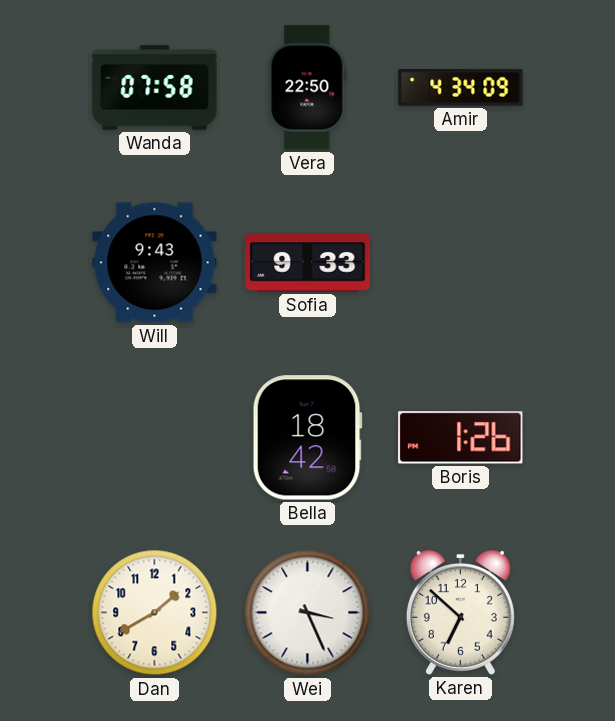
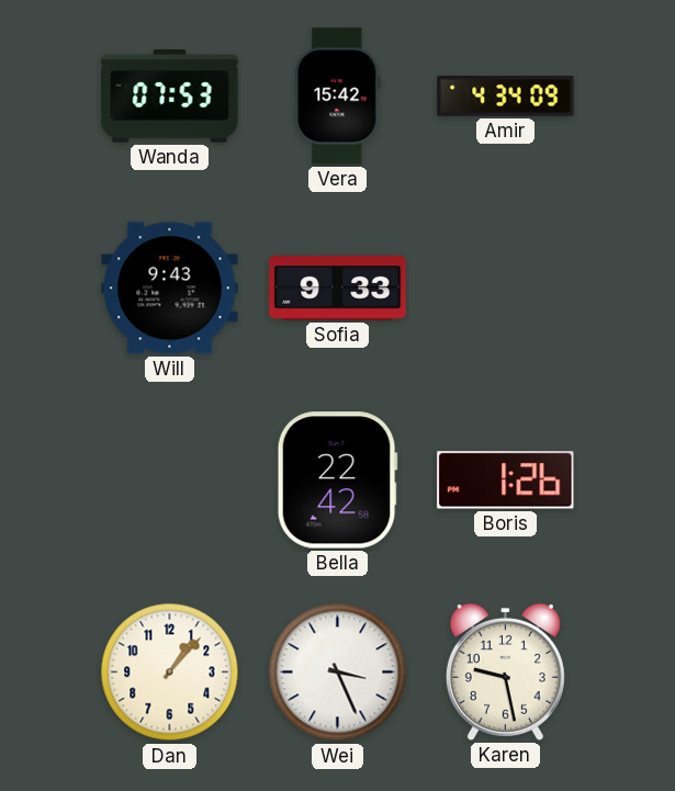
Wanda: 07:58 -> 07:53 (170, 97)
Vera: 22:50 -> 15:42 (338, 97)
Bella: 18:42 -> 22:42 (337, 481)
Dan: 1:40 -> 1:07 (170, 673)
Karen: 6:52 -> 9:28 (505, 671)
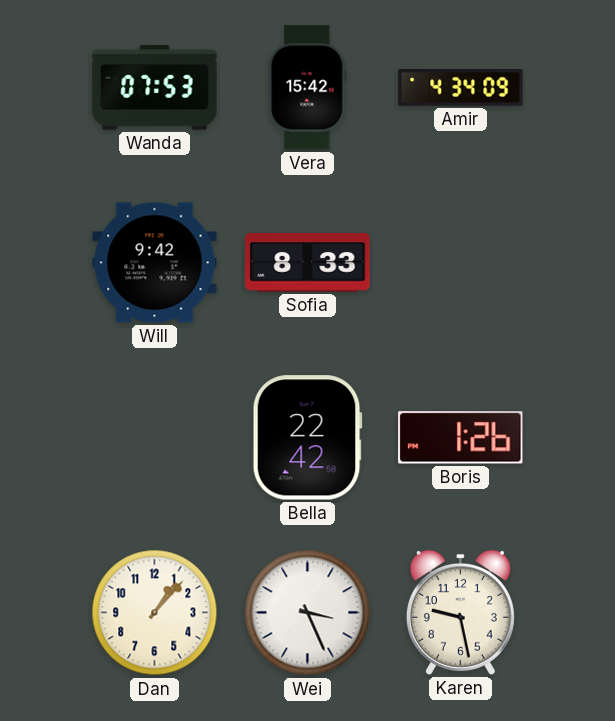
Will: 9:43 -> 9:42 (155, 263)
Sofia: 9:33 -> 8:33 (308, 263)
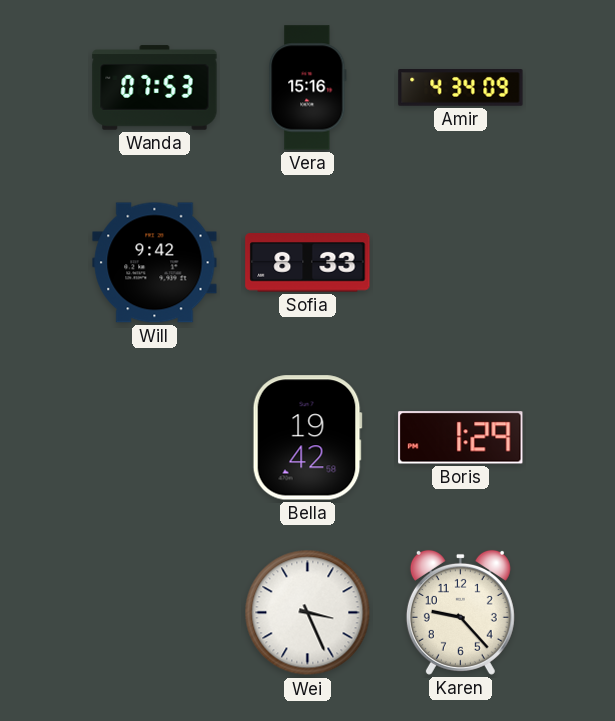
Vera: 15:42 -> 15:16 (308, 88)
Bella: 22:42 -> 19:42 (307, 438)
Boris: 1:26 -> 1:29 (461, 438)
Dan: 1:07 -> none (155, 613)
Karen: 9:28 -> 9:23 (460, 612)
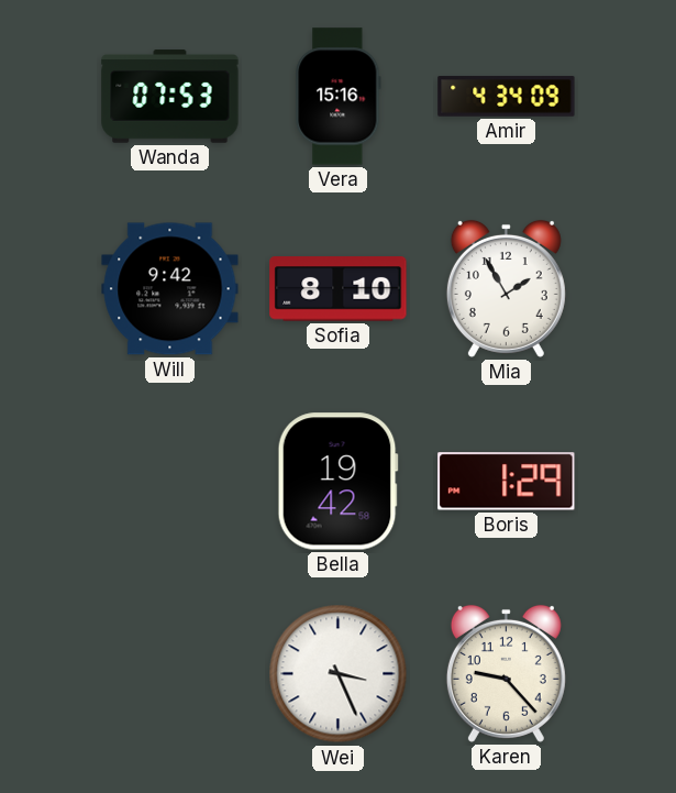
Sofia: 8:33 -> 8:10 (339, 289)
Mia: none -> 1:55 (506, 288)
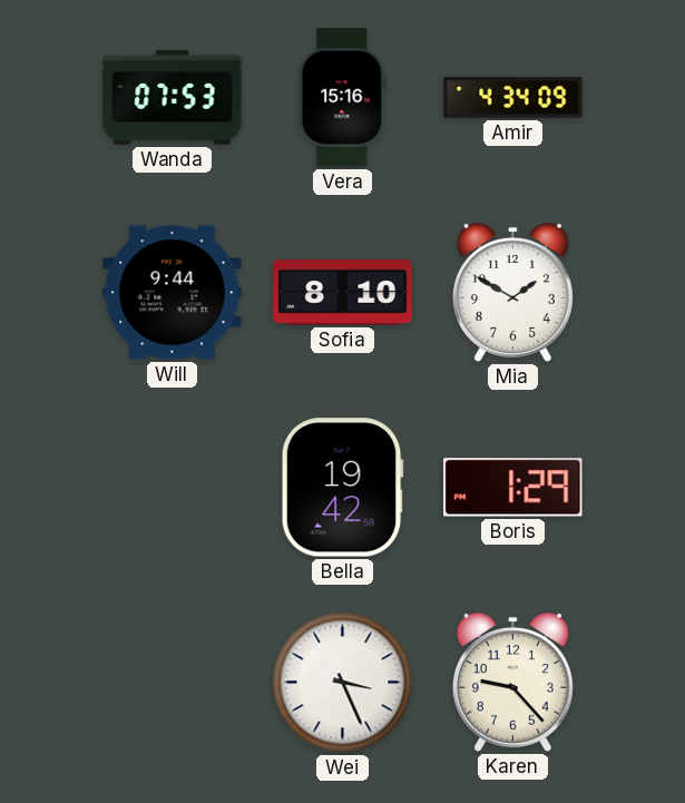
Will: 9:42 -> 9:44 (173, 293)
Mia: 1:55 -> 1:50 (512, 292)
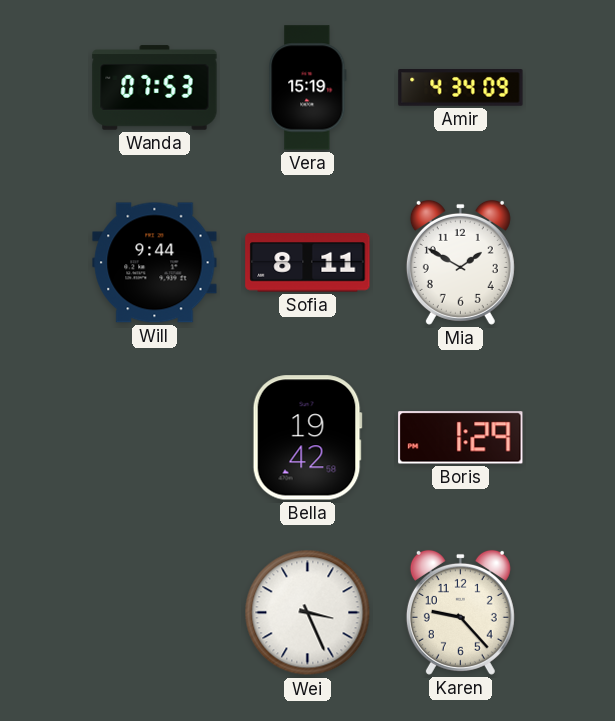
Vera: 15:16 -> 15:19 (308, 88)
Sofia: 8:10 -> 8:11 (308, 263)
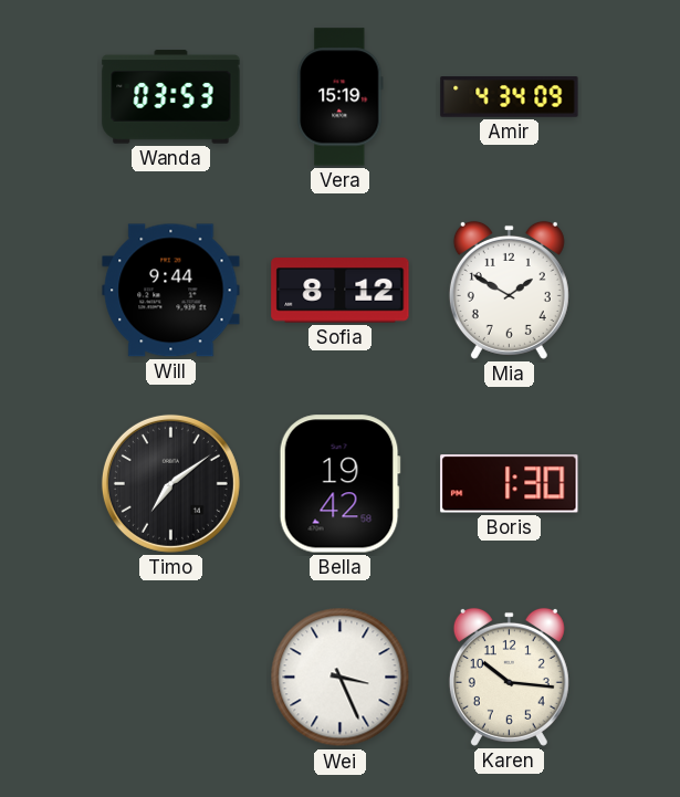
Wanda: 07:53 -> 03:53 (171, 97)
Sofia: 8:11 -> 8:12 (341, 291)
Timo: none -> 7:09 (170, 483)
Boris: 1:29 -> 1:30 (510, 484)
Karen: 9:23 -> 10:16 (509, 677)
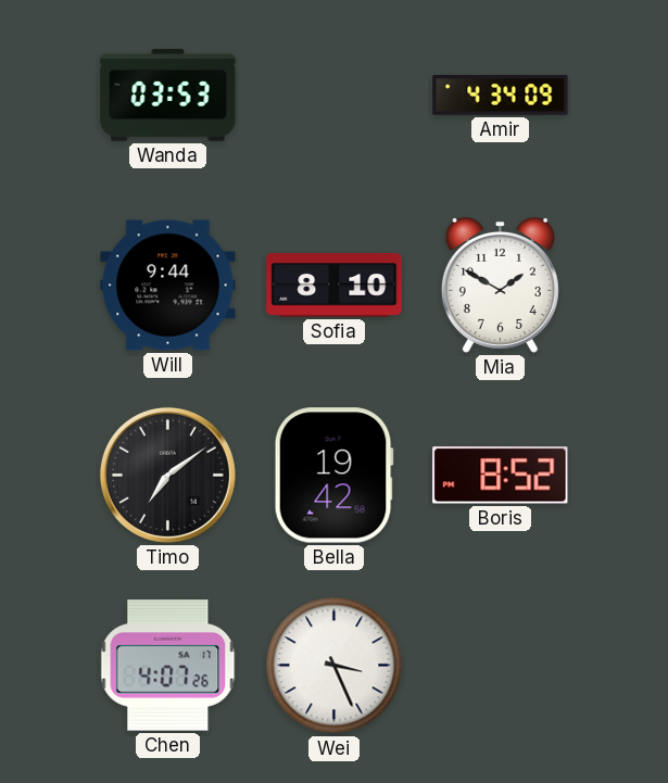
Vera: 15:19 -> none (341, 97)
Sofia: 8:12 -> 8:10 (335, 286)
Boris: 1:30 -> 8:52 (501, 476)
Chen: none -> 4:07 (168, 666)
Karen: 10:16 -> none (509, 677)
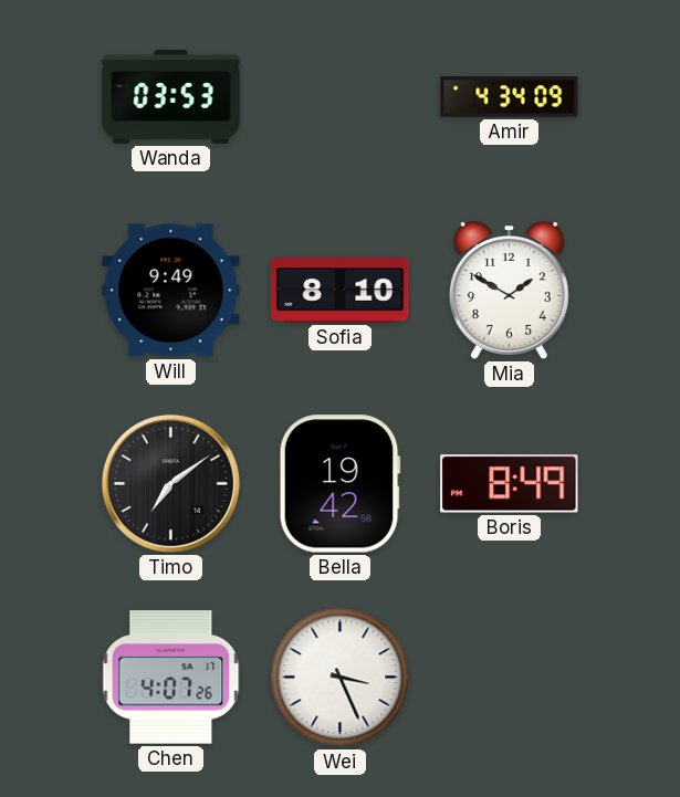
Will: 9:44 -> 9:49 (171, 291)
Boris: 8:52 -> 8:49 (510, 484)
